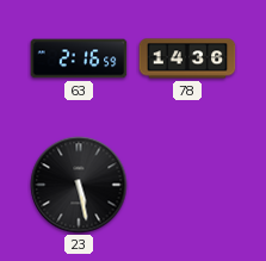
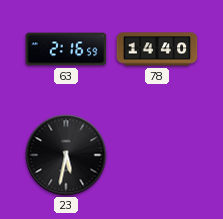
78: 14:36 -> 14:40 (157, 49)
23: 5:28 -> 5:32 (66, 155)
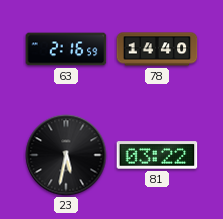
81: none -> 03:22 (157, 155)
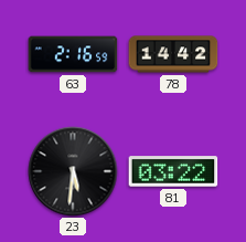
78: 14:40 -> 14:42 (173, 54)
23: 5:32 -> 5:31 (73, 171)
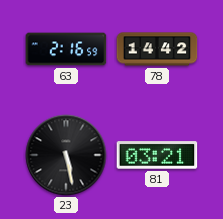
23: 5:31 -> 5:28 (66, 155)
81: 03:22 -> 03:21 (157, 155)
